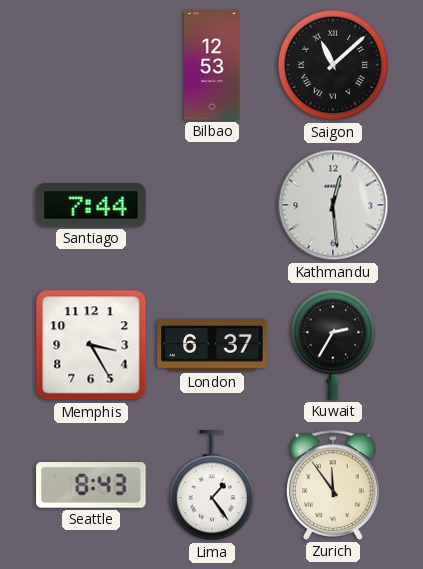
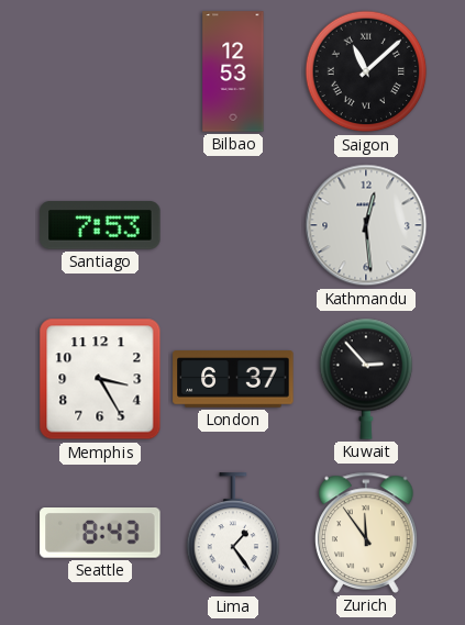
Santiago: 7:44 -> 7:53 (100, 225)
Kuwait: 2:35 -> 2:53 (366, 379)
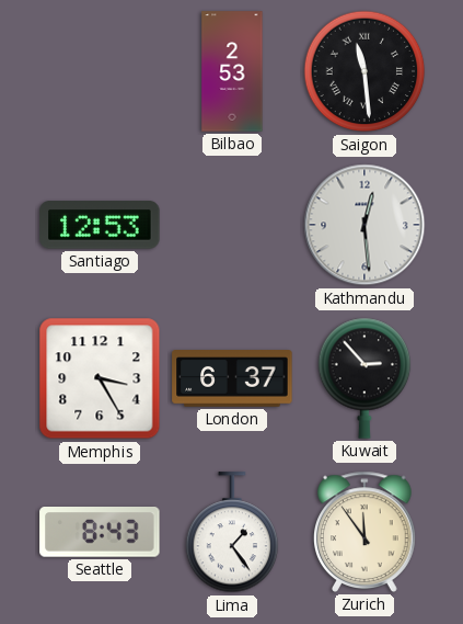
Bilbao: 12:53 -> 2:53 (232, 71)
Saigon: 11:08 -> 11:29 (364, 71)
Santiago: 7:53 -> 12:53 (100, 225)
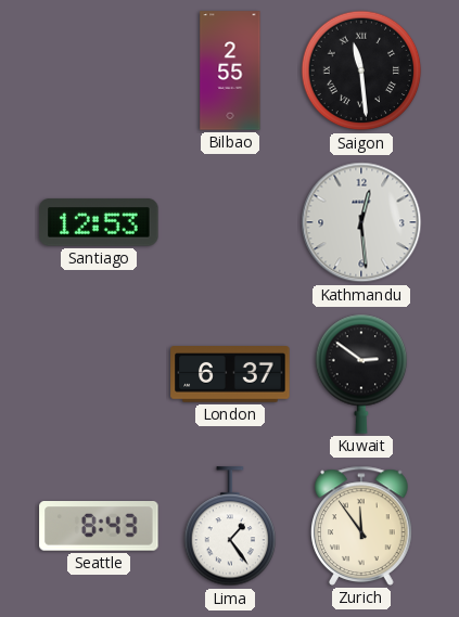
Bilbao: 2:53 -> 2:55 (230, 70)
Memphis: 3:25 -> none (100, 378)
Kuwait: 2:53 -> 2:51 (361, 374)
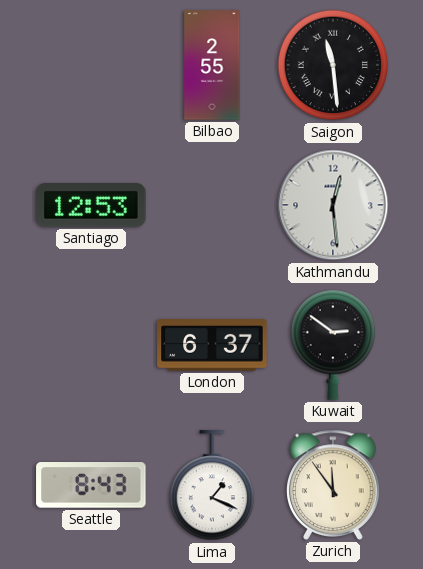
Lima: 1:24 -> 1:19 (212, 486)
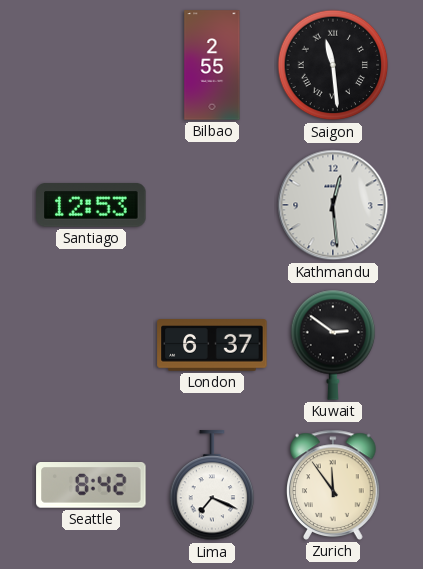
Seattle: 8:43 -> 8:42 (91, 486)
Lima: 1:19 -> 7:19 (212, 486)
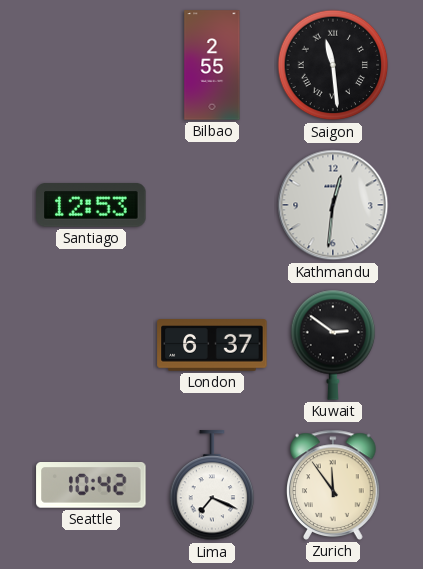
Kathmandu: 12:29 -> 12:31 (333, 205)
Seattle: 8:42 -> 10:42 (91, 486)
